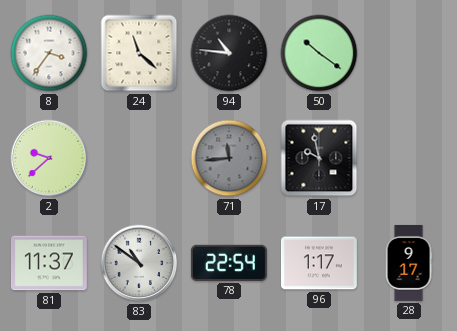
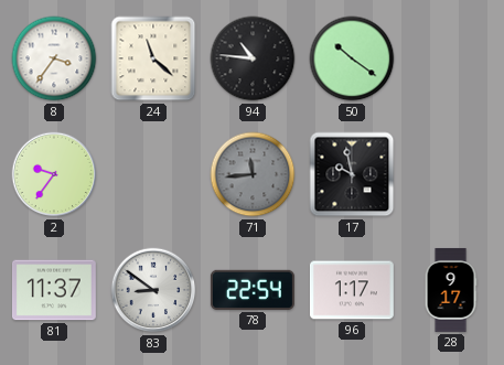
2: 9:38 -> 9:36 (54, 174)
83: 10:51 -> 8:51 (153, 290)
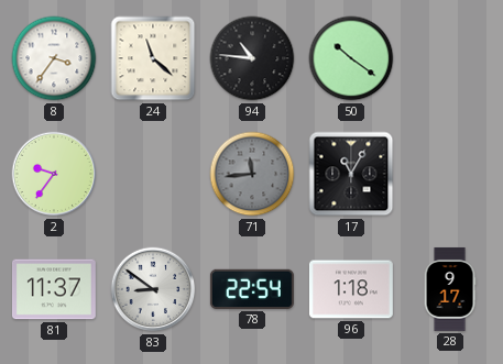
17: 9:58 -> 11:05 (351, 174)
96: 1:17 -> 1:18 (351, 289)
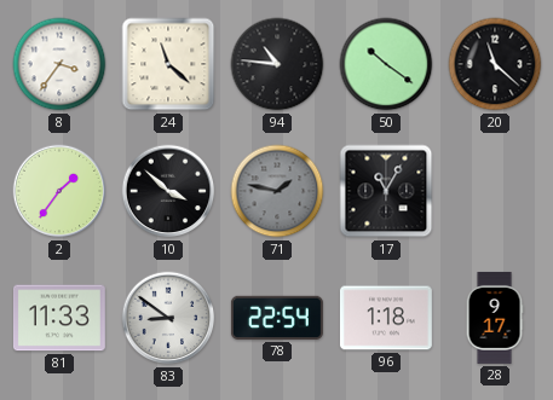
20: none -> 11:22 (495, 64)
2: 9:36 -> 1:36 (59, 191)
10: none -> 3:52 (168, 191)
71: 11:44 -> 1:47 (277, 191)
81: 11:37 -> 11:33 (59, 318)
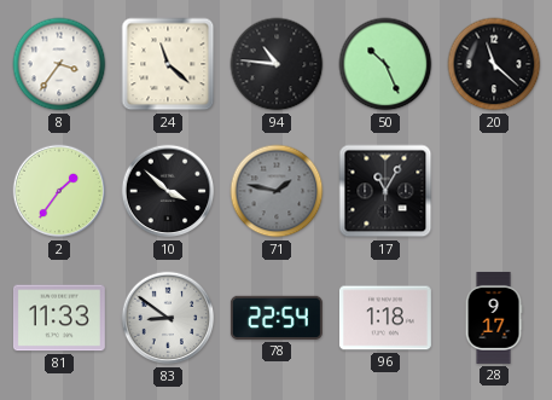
50: 10:21 -> 10:26 (385, 64)
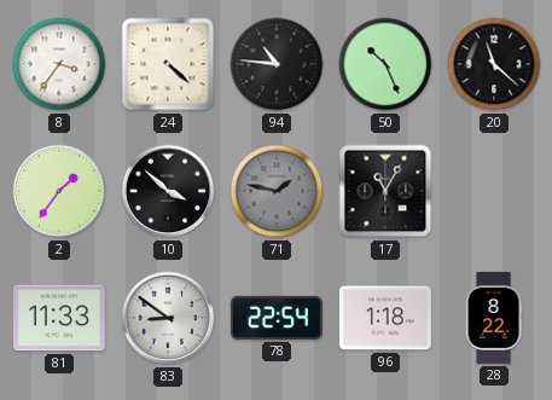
24: 11:22 -> 4:22 (168, 64)
28: 9:17 -> 8:22 (494, 318)
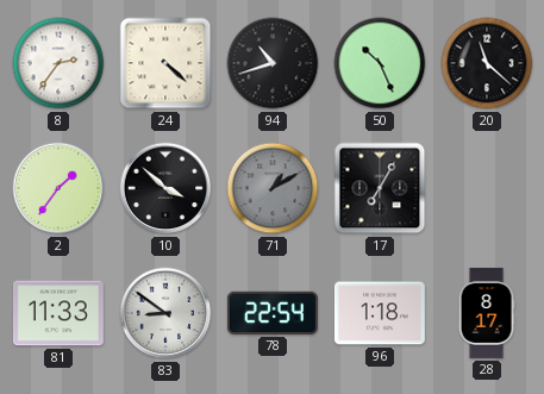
8: 3:36 -> 2:36 (58, 63)
94: 10:46 -> 10:42 (273, 63)
71: 1:47 -> 1:10 (273, 188)
17: 11:05 -> 7:05 (380, 188)
28: 8:22 -> 8:17 (487, 313)
